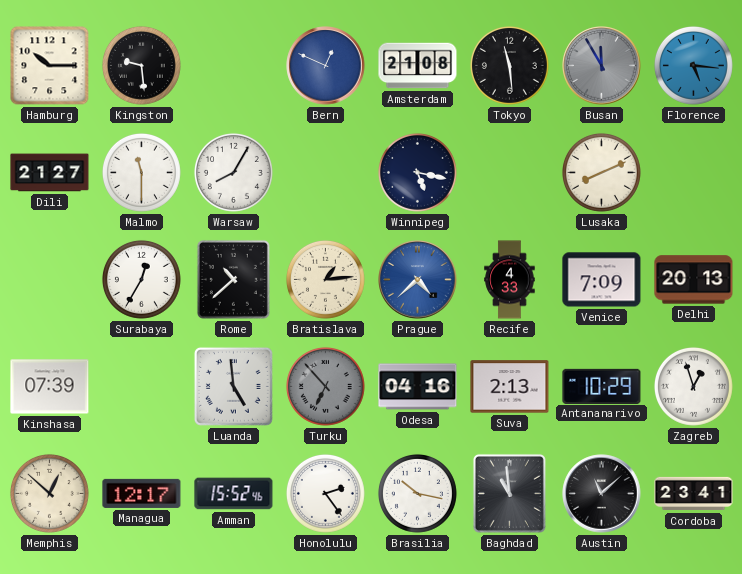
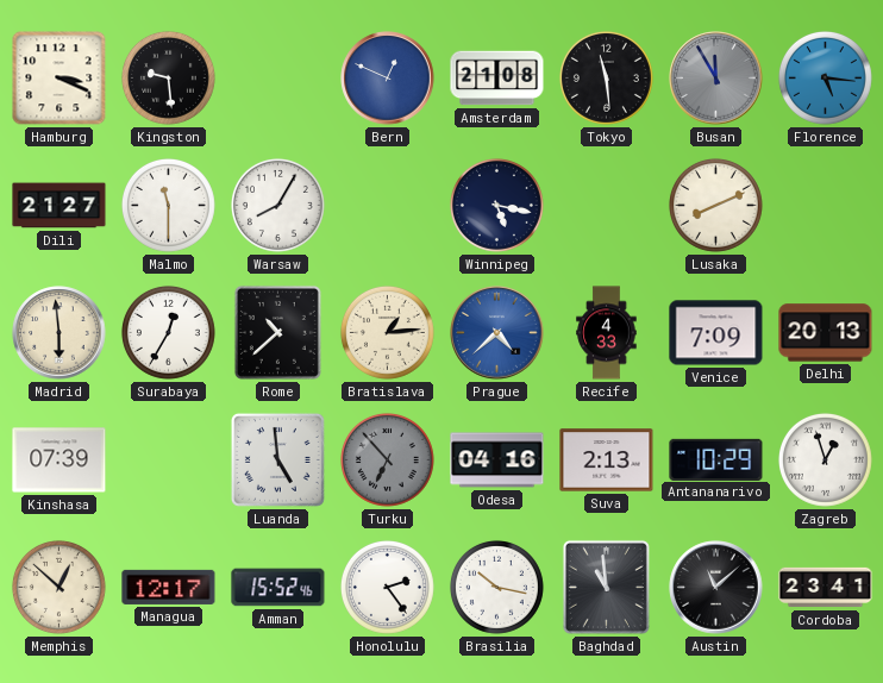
Hamburg: 10:15 -> 3:19 (60, 79)
Madrid: none -> 5:59 (60, 333)
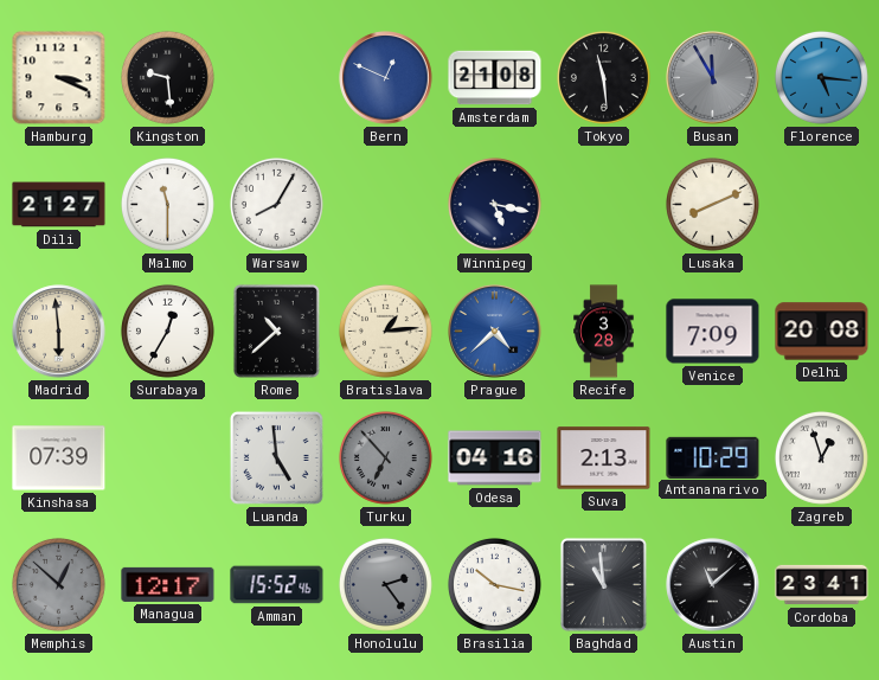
Recife: 4:33 -> 3:28 (604, 332)
Delhi: 20:13 -> 20:08 (822, 332)
Memphis dial: cream -> grey (58, 584)
Honolulu dial: white -> grey (385, 584)
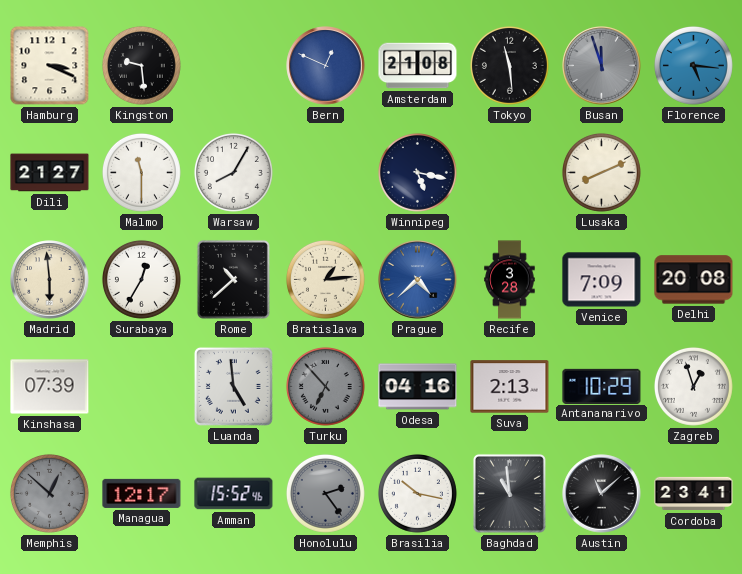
Busan: 11:55 -> 11:57 (602, 66)
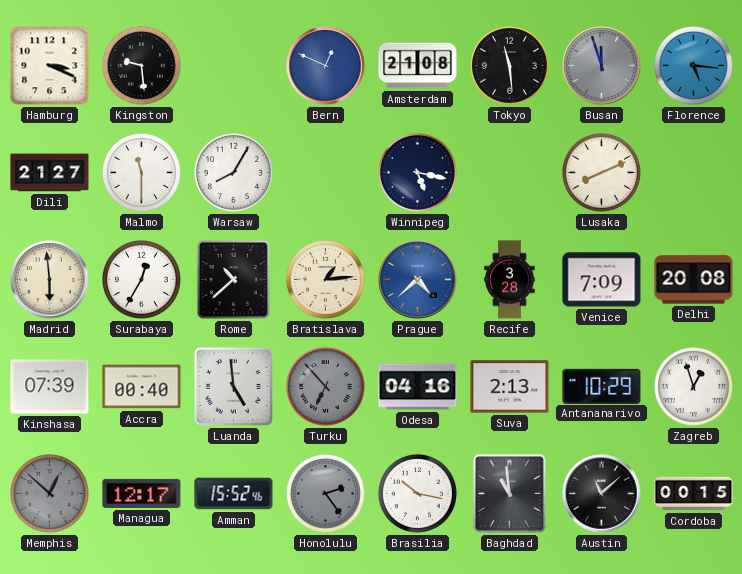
Accra: none -> 00:40 (142, 387)
Cordoba: 23:41 -> 00:15 (694, 494)
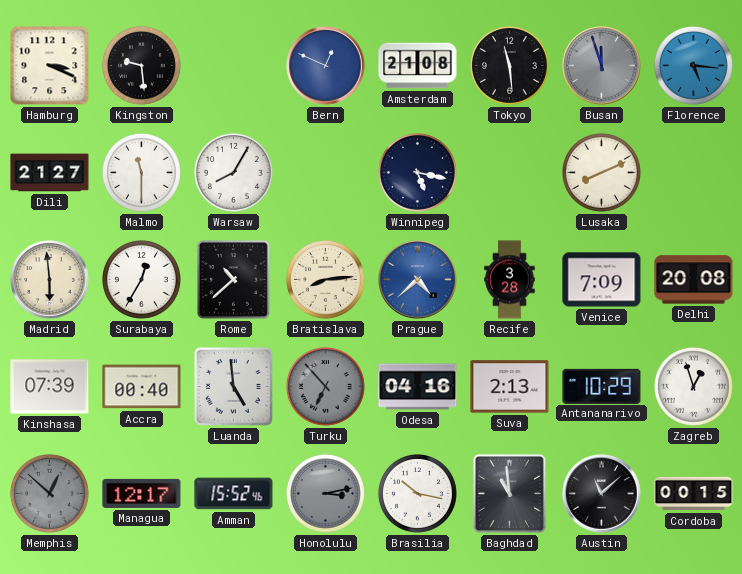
Bratislava: 1:14 -> 8:14 (325, 279)
Honolulu: 2:24 -> 3:13 (325, 493)
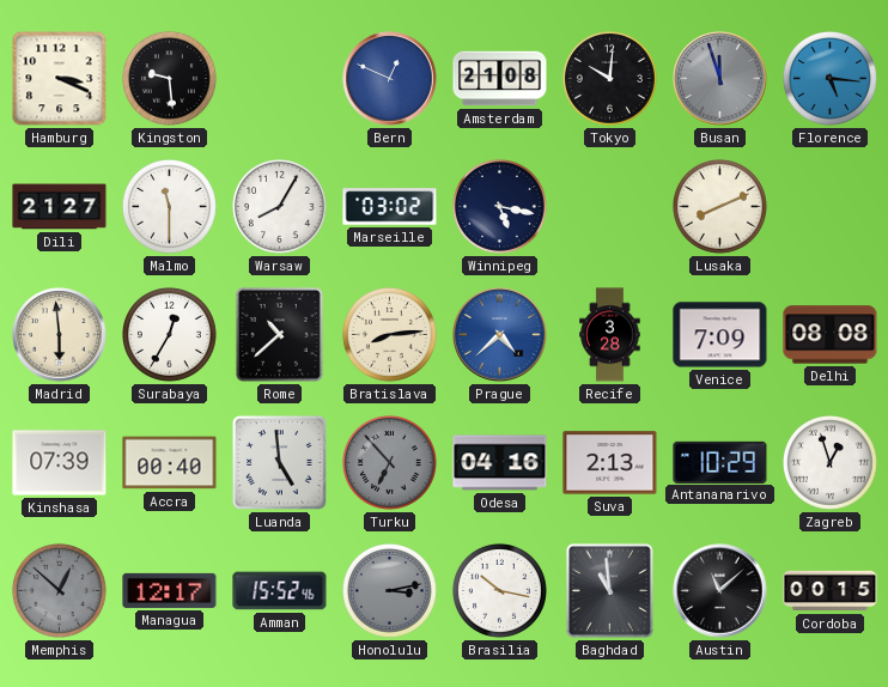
Tokyo: 11:29 -> 10:01 (609, 78)
Marseille: none -> 03:02 (390, 207)
Delhi: 20:08 -> 08:08 (831, 335)
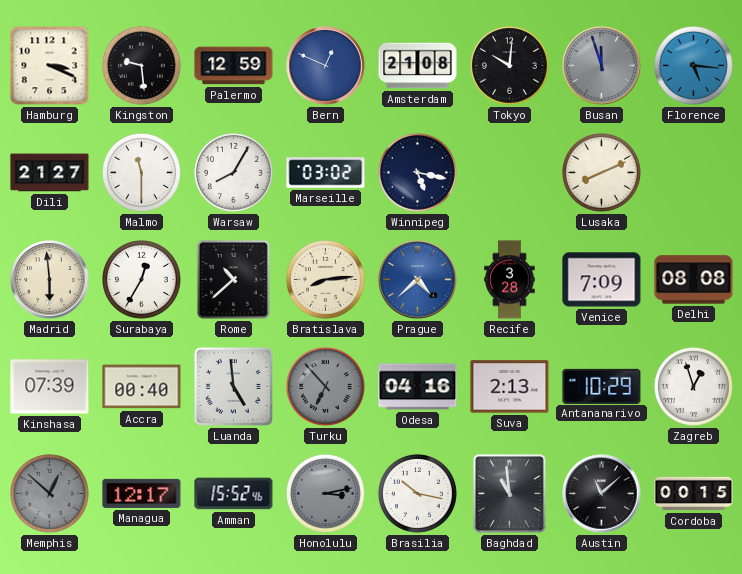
Palermo: none -> 12:59 (234, 66)
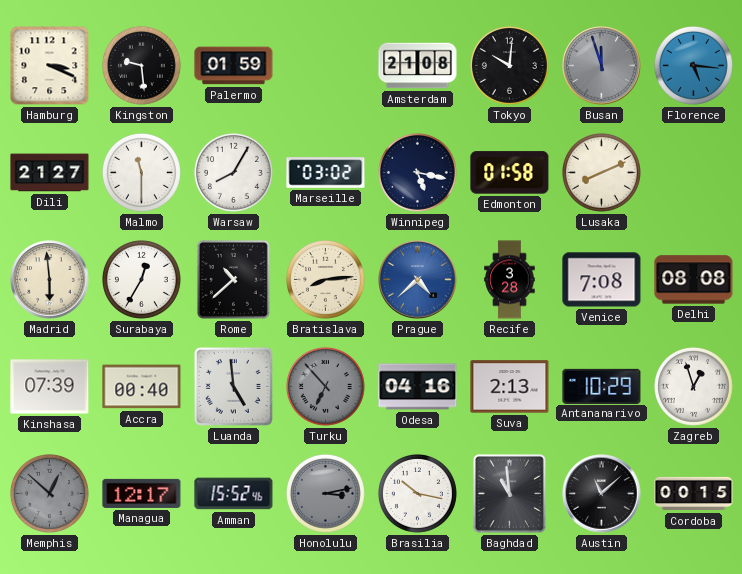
Palermo: 12:59 -> 01:59 (234, 66)
Bern: 12:49 -> none (326, 66)
Edmonton: none -> 01:58 (510, 173)
Venice: 7:09 -> 7:08 (602, 280)
